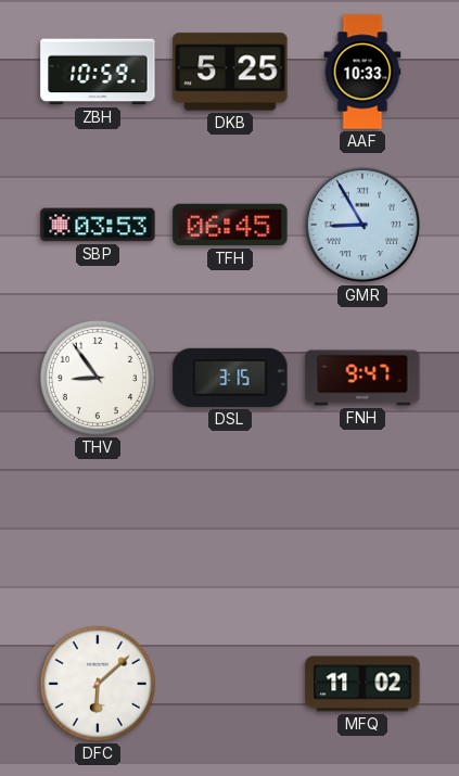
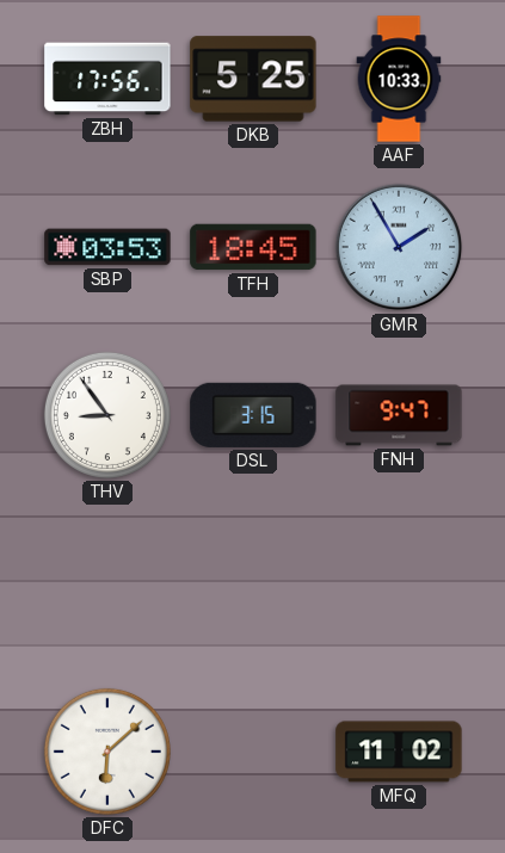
ZBH: 10:59 -> 17:56 (107, 79)
TFH: 06:45 -> 18:45 (253, 247)
GMR: 8:55 -> 1:55 (399, 247)
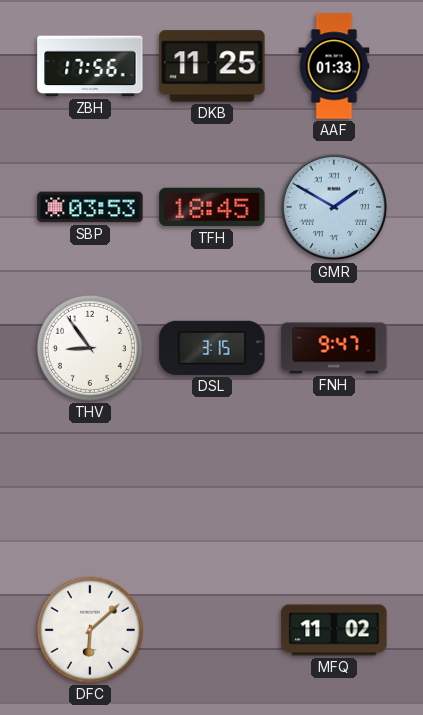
DKB: 5:25 -> 11:25 (212, 66)
AAF: 10:33 -> 01:33 (334, 66)
GMR: 1:55 -> 1:50 (334, 207)
